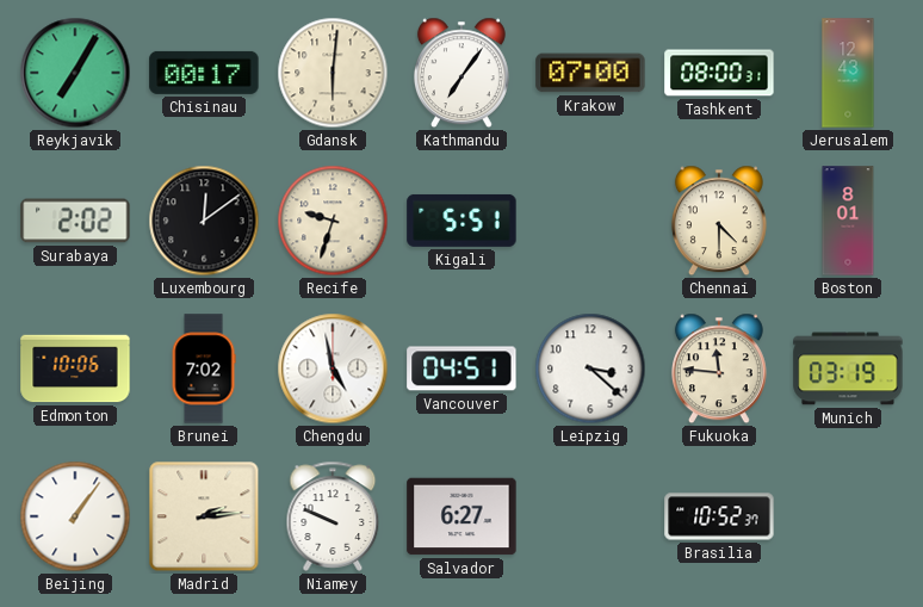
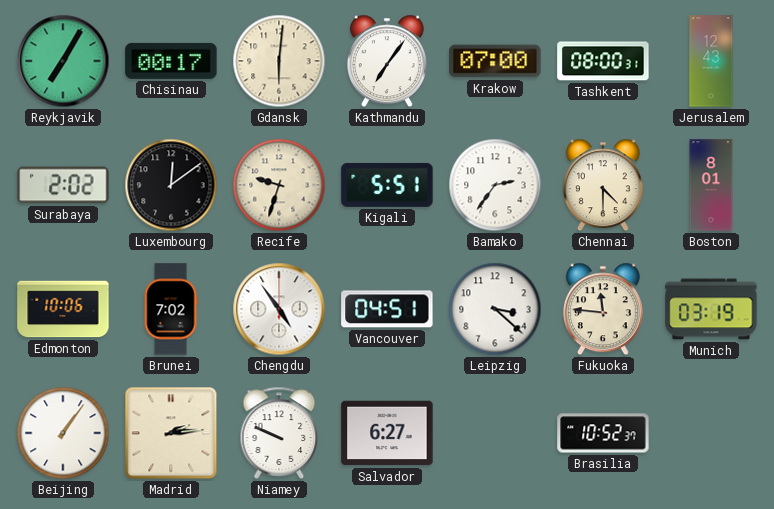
Bamako: none -> 2:36 (495, 185)
Chengdu: 4:58 -> 4:54 (279, 309)
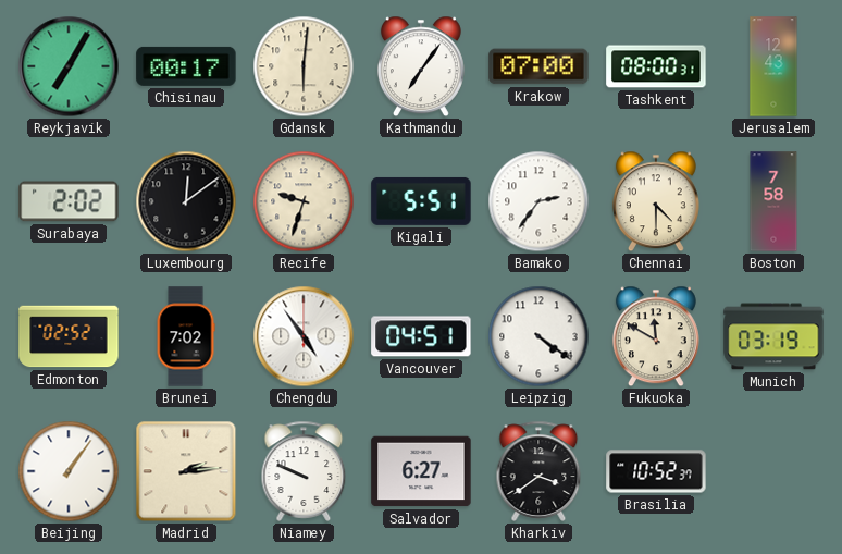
Boston: 8:01 -> 7:58 (773, 201)
Edmonton: 10:06 -> 02:52 (69, 336)
Leipzig: 3:22 -> 4:21 (538, 336)
Fukuoka: 11:46 -> 11:50 (656, 336)
Kharkiv: none -> 3:39 (538, 471)
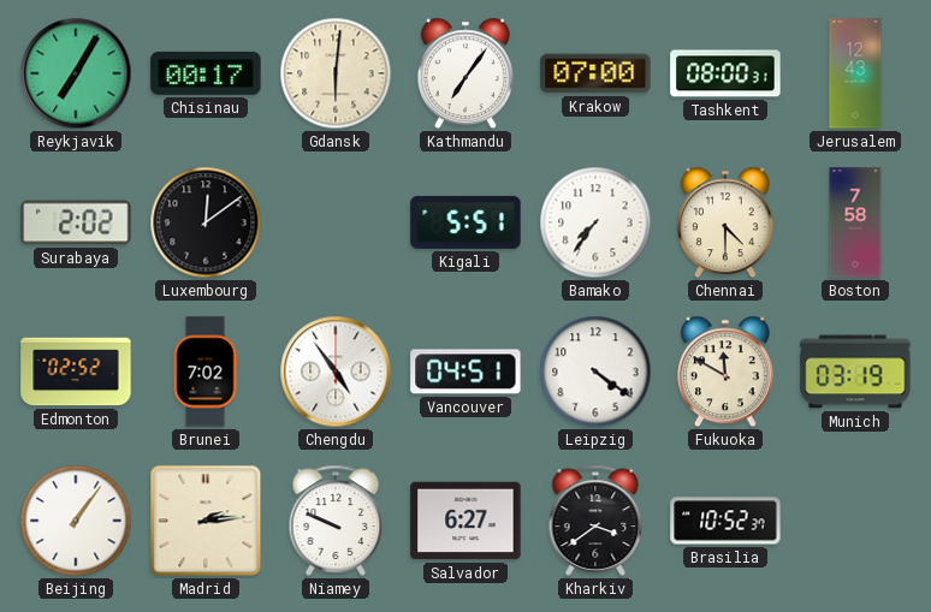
Recife: 9:33 -> none (304, 201)
Bamako: 2:36 -> 7:36 (595, 222)
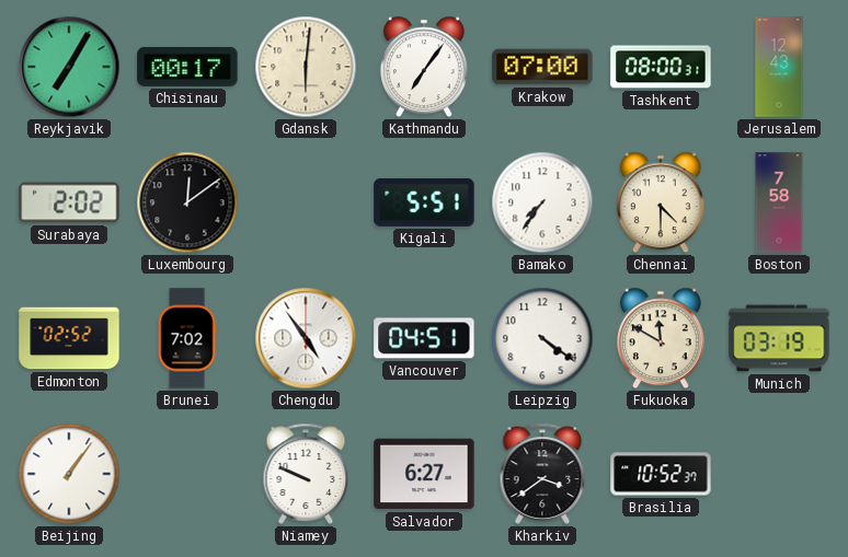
Madrid: 2:14 -> none (206, 521)
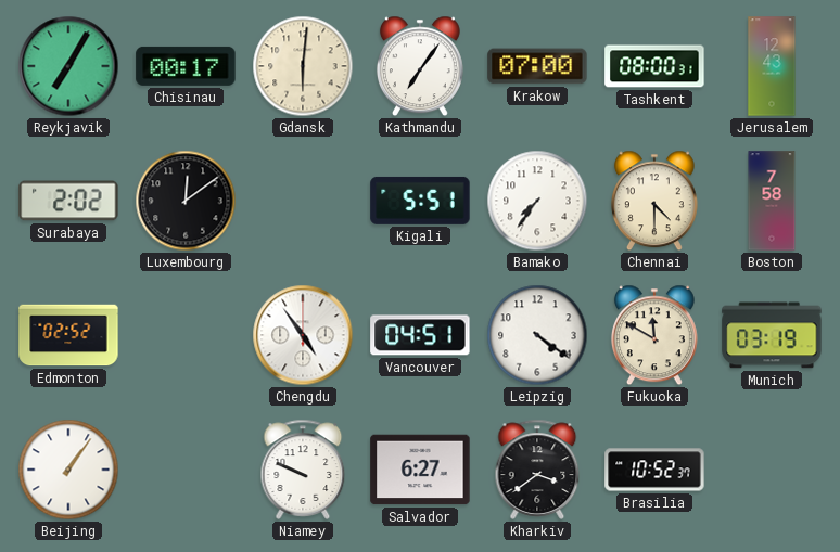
Brunei: 7:02 -> none (187, 338)
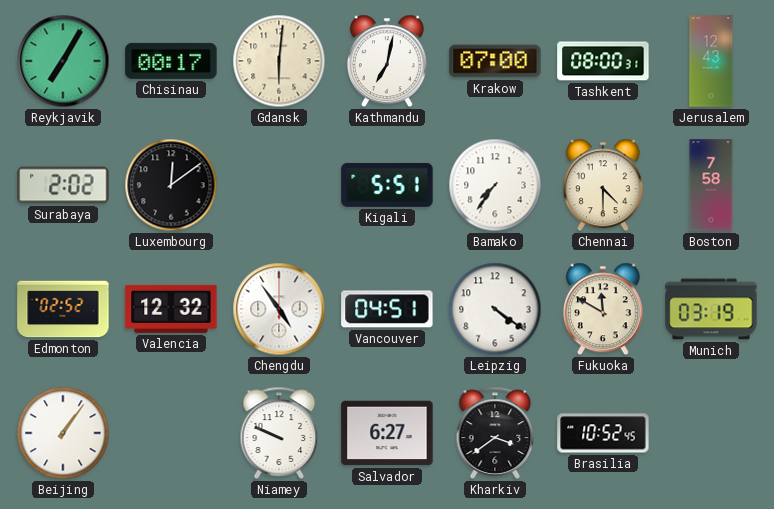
Kathmandu: 7:06 -> 7:02 (387, 61)
Valencia: none -> 12:32 (171, 309)
Brasilia: 10:52:37 -> 10:52:45 (603, 433)
